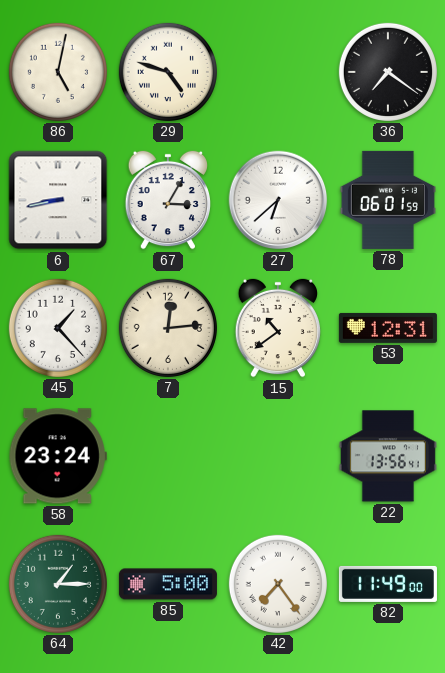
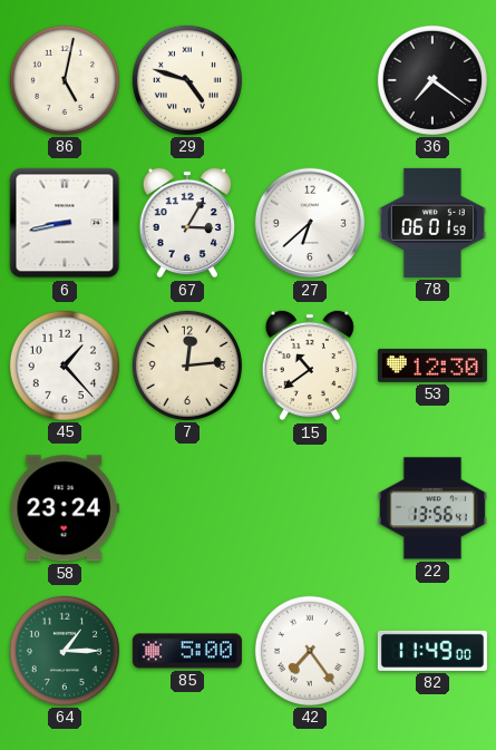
53: 12:31 -> 12:30 (432, 366)
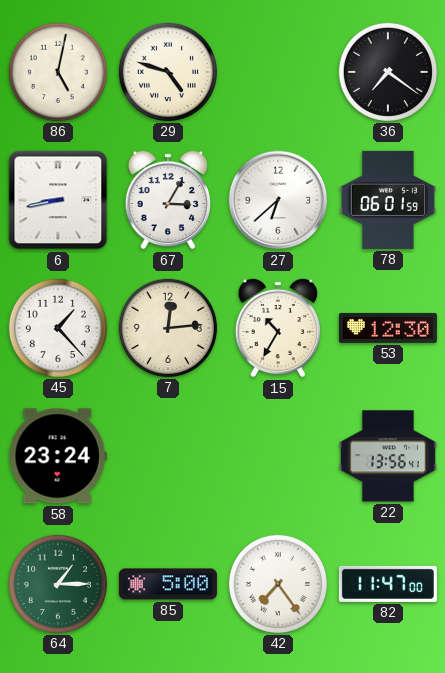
15: 10:39 -> 10:35 (277, 328)
82: 11:49 -> 11:47 (388, 584)
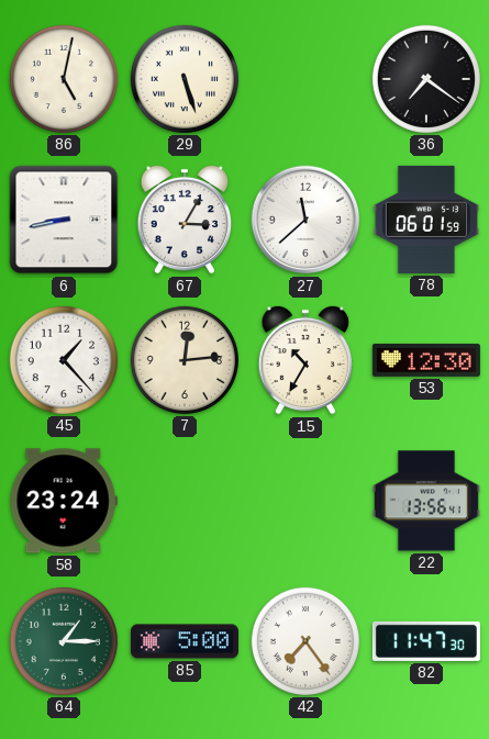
29: 4:48 -> 5:27 (185, 79)
27: 6:38 -> 11:38 (305, 220)
82: 11:47:00 -> 11:47:30 (426, 641)
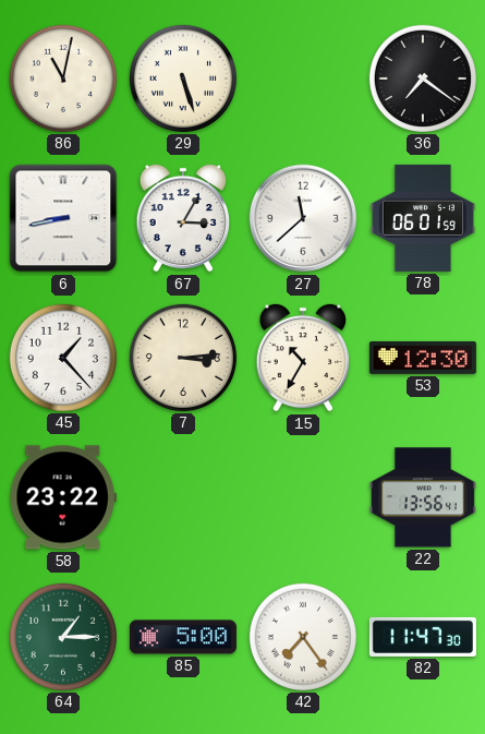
86: 5:02 -> 11:02 (63, 79)
7: 12:14 -> 3:14 (183, 358)
58: 23:24 -> 23:22 (63, 497)
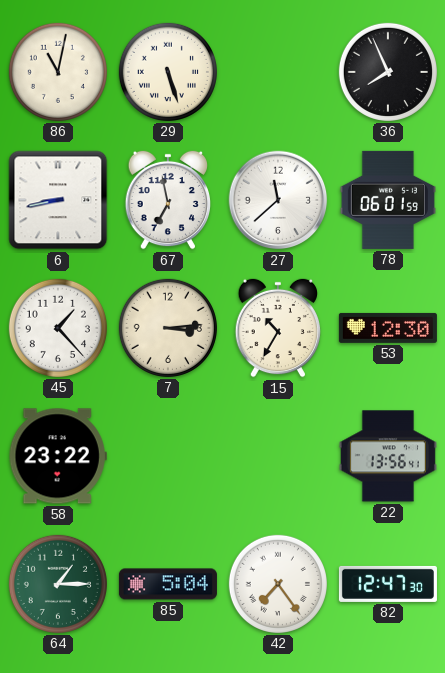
36: 7:21 -> 7:56 (388, 72)
67: 3:05 -> 6:58 (167, 200)
85: 5:00 -> 5:04 (168, 584)
82: 11:47 -> 12:47 (388, 584)
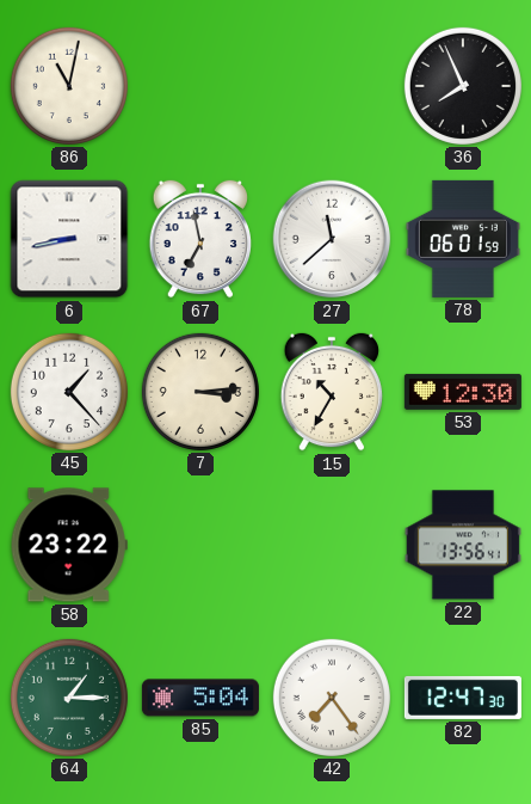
29: 5:27 -> none (168, 72)
